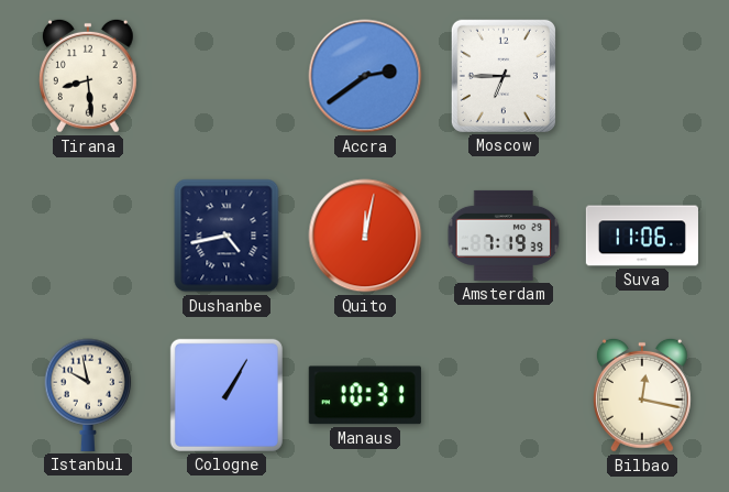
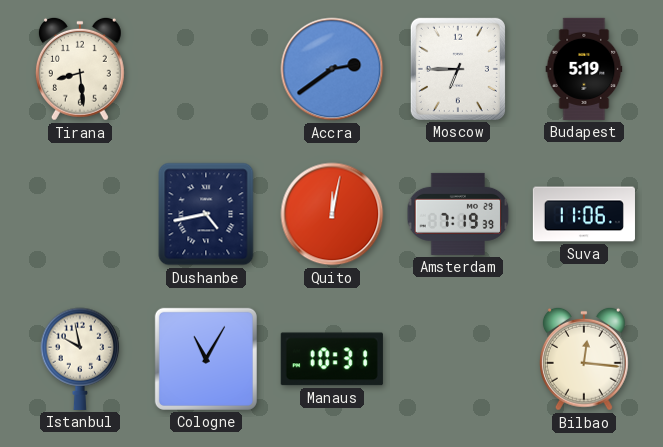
Budapest: none -> 5:19 (584, 69)
Cologne: 1:05 -> 11:05 (206, 359)
Bilbao: 12:17 -> 12:16 (584, 359)
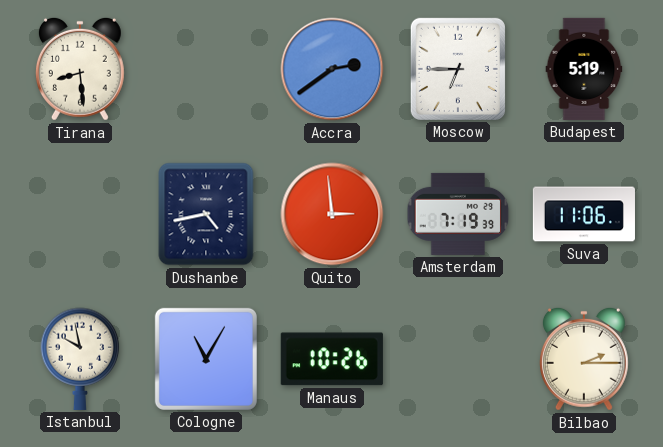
Quito: 12:02 -> 2:59 (332, 214)
Manaus: 10:31 -> 10:26 (332, 359)
Bilbao: 12:16 -> 2:15 (584, 359)
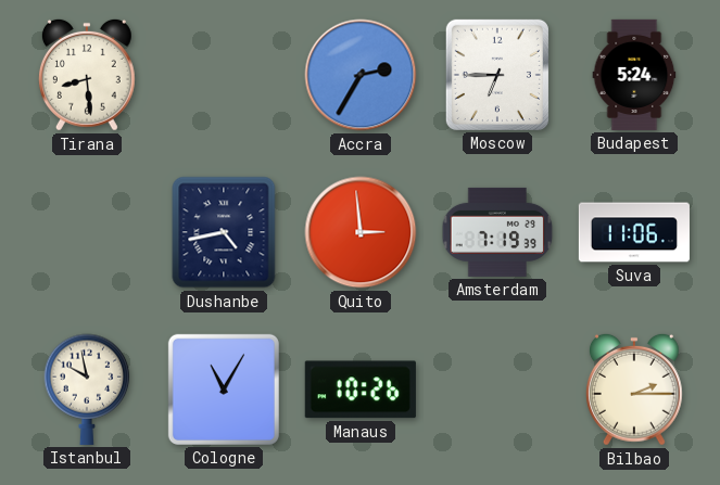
Accra: 2:39 -> 2:35 (361, 75)
Budapest: 5:19 -> 5:24 (634, 75)
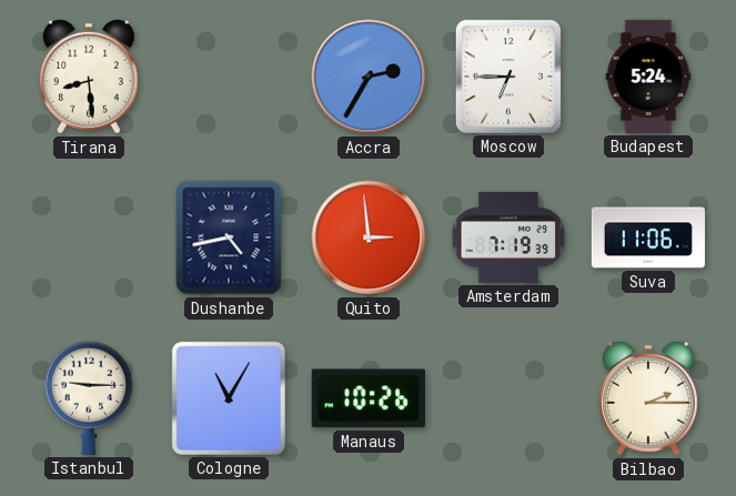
Istanbul: 9:58 -> 9:15 (89, 398)
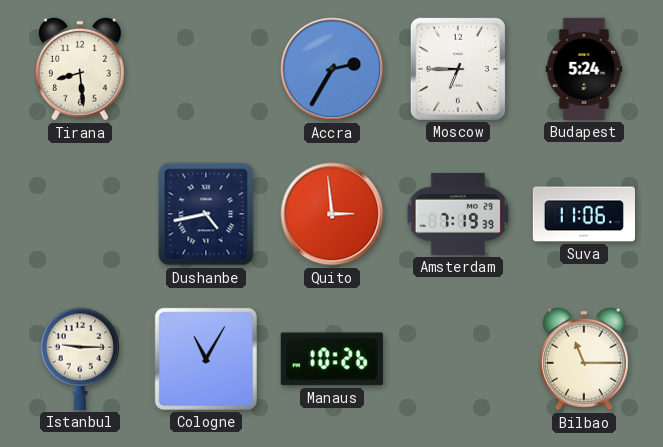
Bilbao: 2:15 -> 11:15 (584, 359)
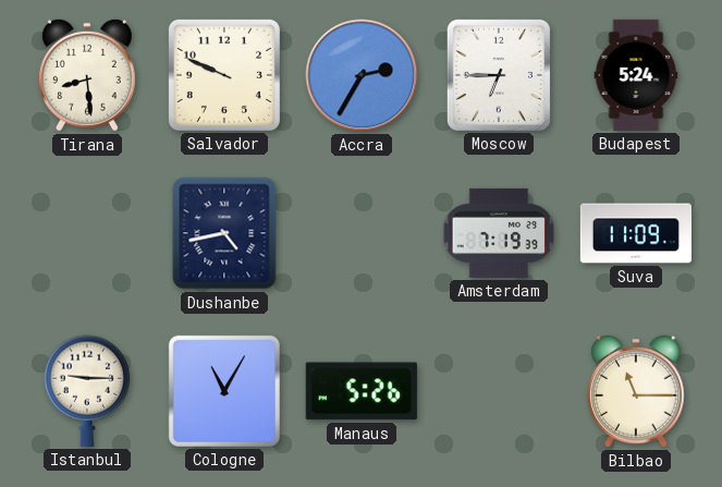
Salvador: none -> 9:49 (224, 75)
Quito: 2:59 -> none (332, 214)
Suva: 11:06 -> 11:09 (636, 233)
Manaus: 10:26 -> 5:26 (362, 391)
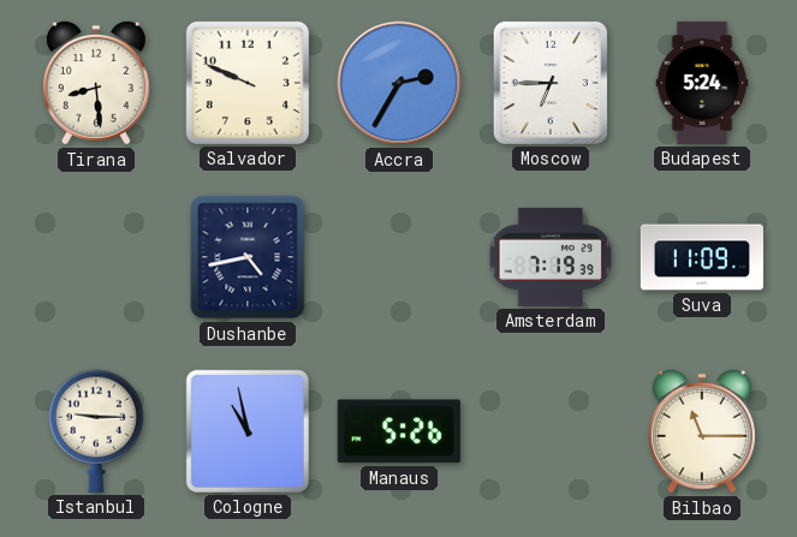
Cologne: 11:05 -> 10:58 (248, 431)
